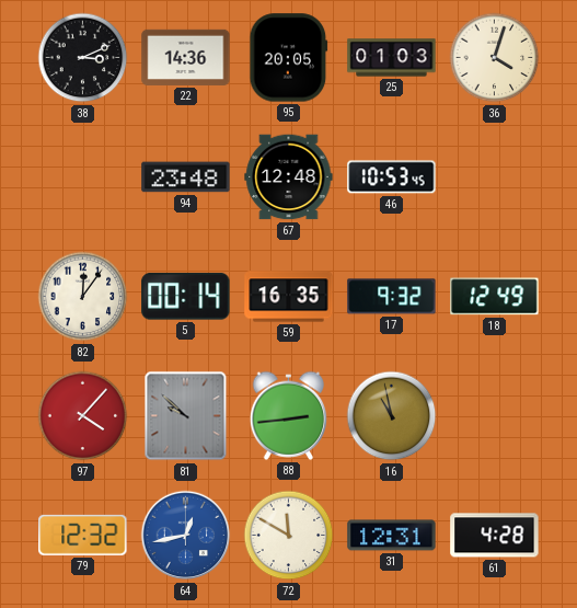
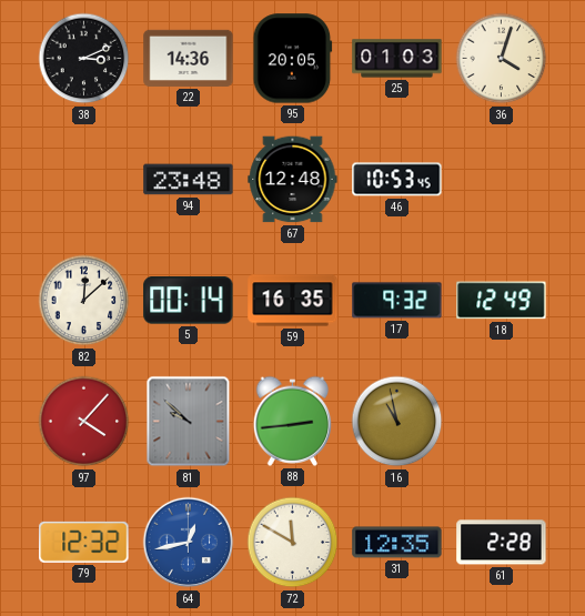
82: 12:06 -> 12:08 (84, 301)
31: 12:31 -> 12:35 (397, 543)
61: 4:28 -> 2:28 (502, 543)
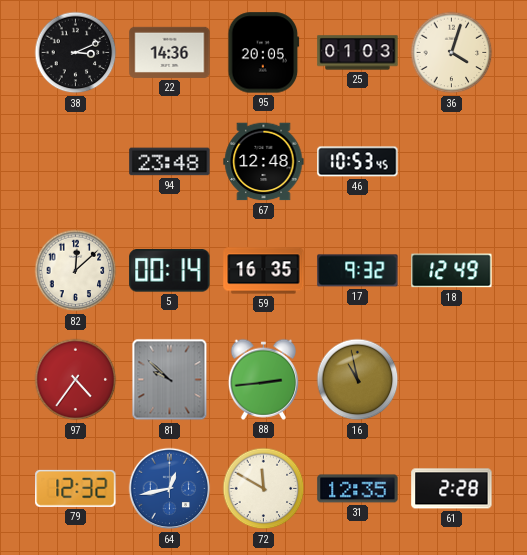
97: 4:07 -> 4:36 (76, 380)
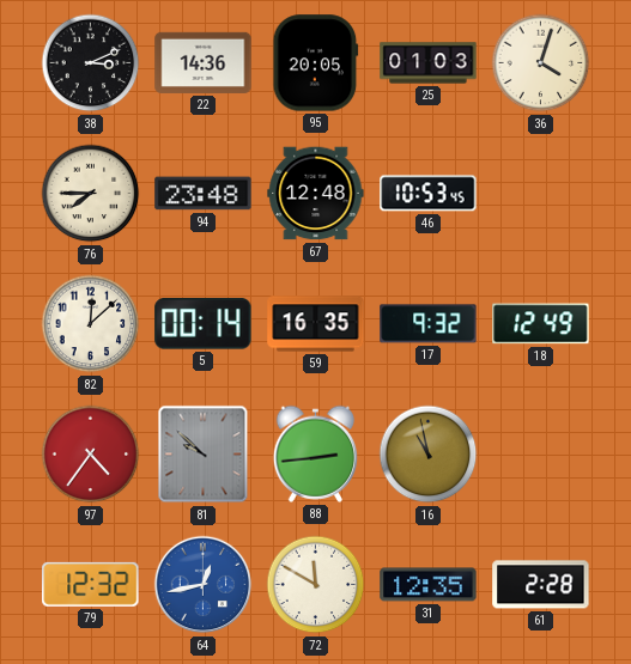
76: none -> 7:45 (91, 194)
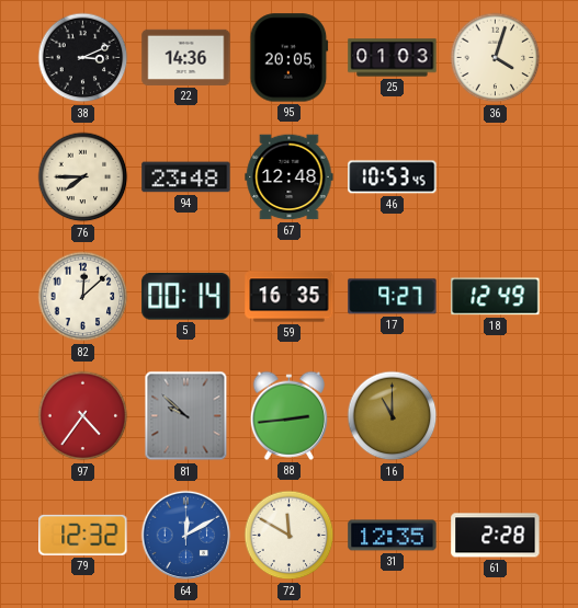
17: 9:32 -> 9:27 (393, 297)
16: 10:58 -> 11:00 (393, 416)
64: 12:43 -> 12:10 (186, 536)
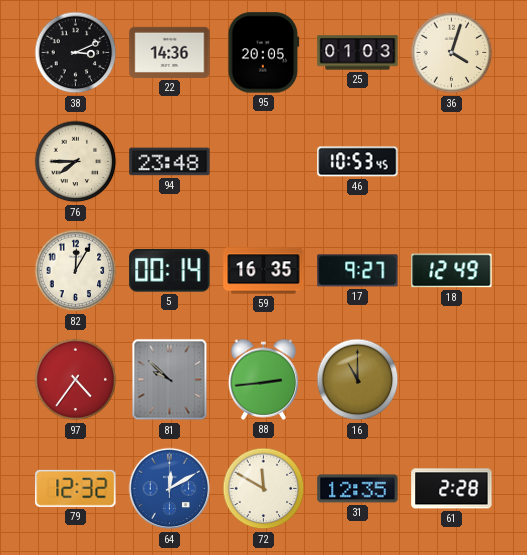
67: 12:48 -> none (290, 177)
82: 12:08 -> 12:05 (76, 271)
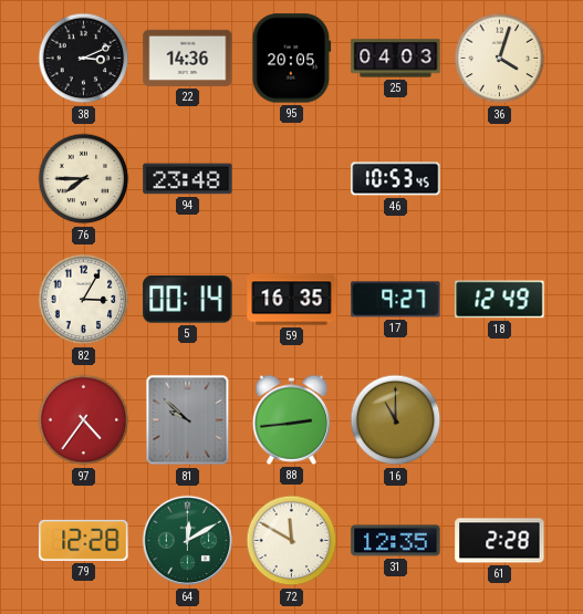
25: 01:03 -> 04:03 (396, 59)
82: 12:05 -> 3:05 (84, 300)
79: 12:32 -> 12:28 (84, 540)
64 dial: blue -> green (188, 541)
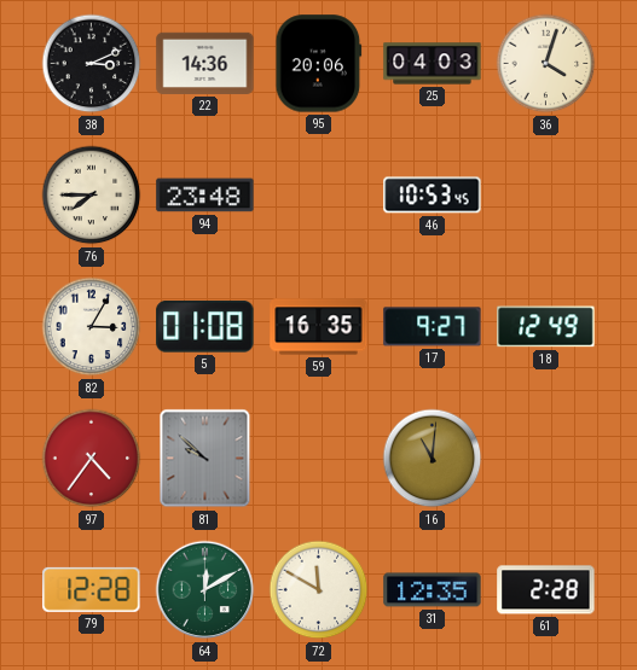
95: 20:05 -> 20:06 (319, 64)
5: 00:14 -> 01:08 (205, 327)
88: 2:44 -> none (292, 419)
16: 11:00 -> 11:01 (433, 459)
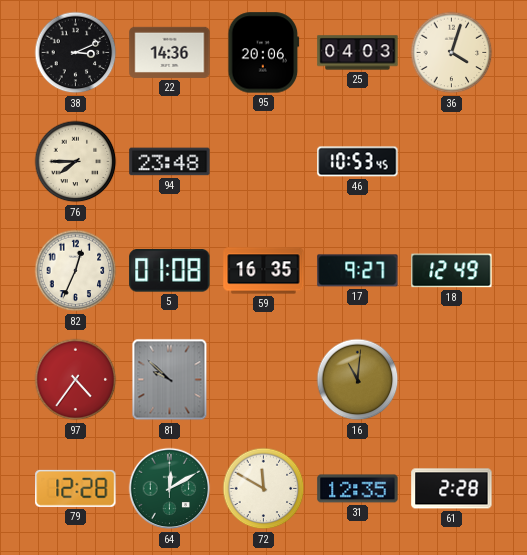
82: 3:05 -> 12:34 (76, 271)
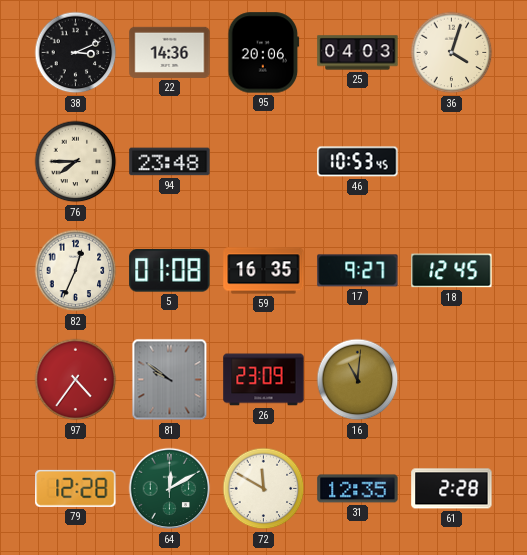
18: 12:49 -> 12:45 (452, 271)
81: 9:52 -> 9:51 (170, 380)
26: none -> 23:09 (264, 380)
